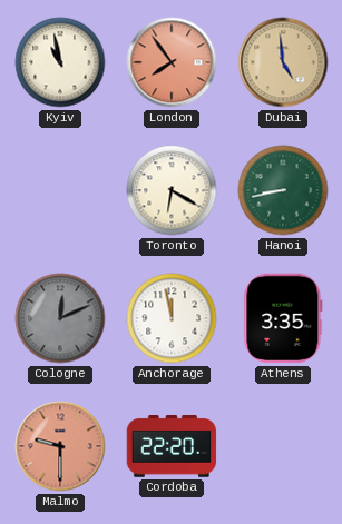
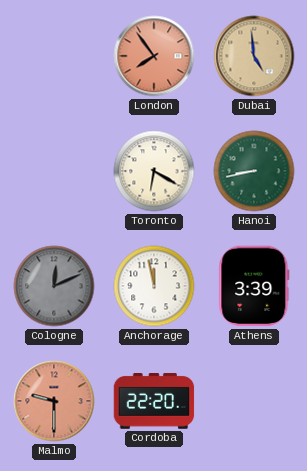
Kyiv: 10:58 -> none (60, 62)
Athens: 3:35 -> 3:39 (254, 286)
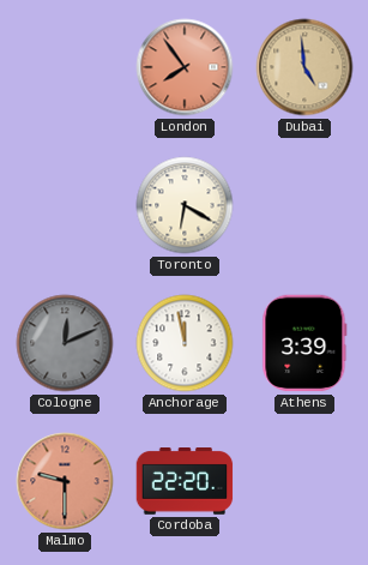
Hanoi: 8:43 -> none (254, 171)
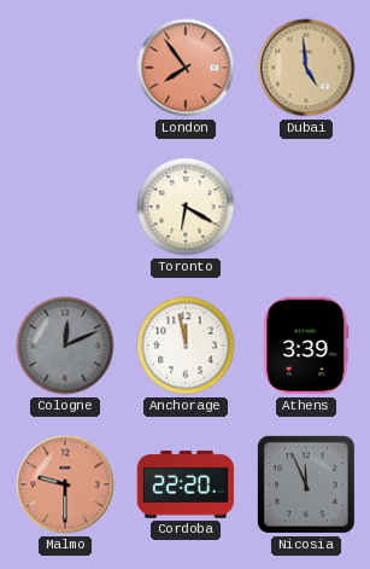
Nicosia: none -> 11:56 (306, 484)
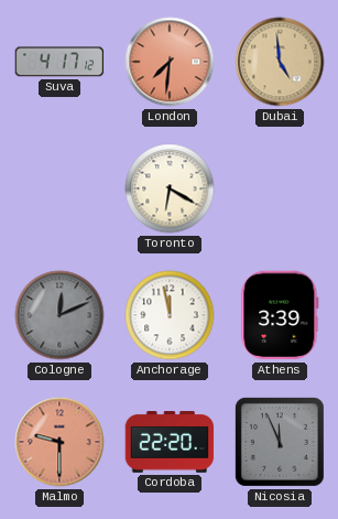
Suva: none -> 4:17 (59, 62)
London: 7:54 -> 7:31 (170, 62)
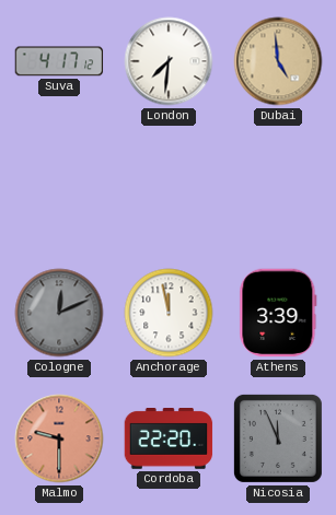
London dial: salmon -> white (169, 61)
Toronto: 6:20 -> none (170, 188)
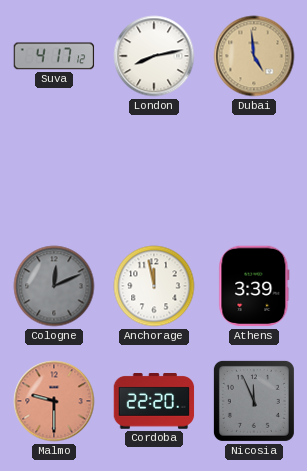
London: 7:31 -> 8:13 (154, 56)
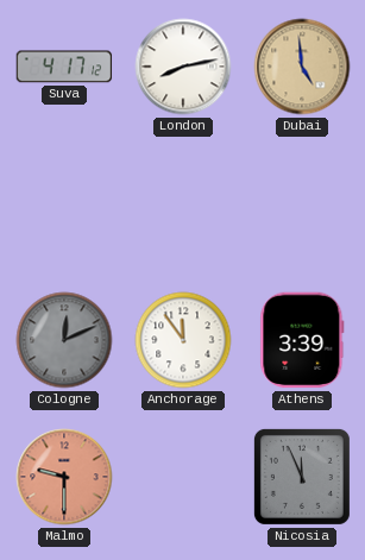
Anchorage: 11:58 -> 11:54 (183, 340)
Cordoba: 22:20 -> none (154, 402)
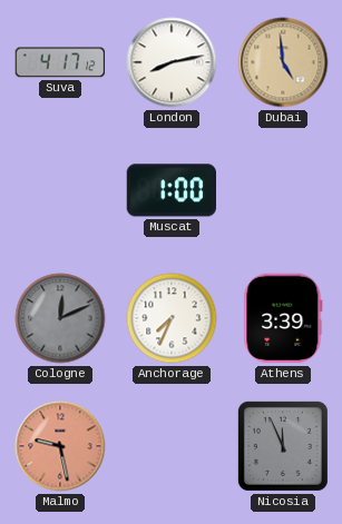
Muscat: none -> 1:00 (172, 190)
Anchorage: 11:54 -> 7:34 (172, 318)
Malmo: 9:30 -> 9:28 (60, 446)
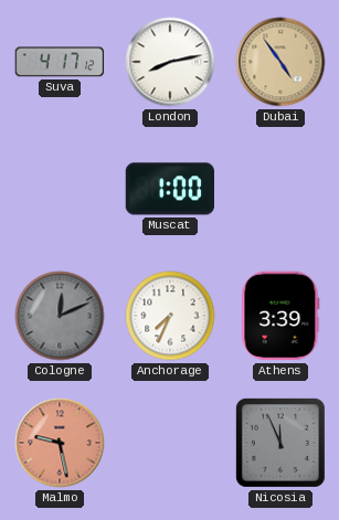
Dubai: 4:59 -> 4:54 (280, 62)
